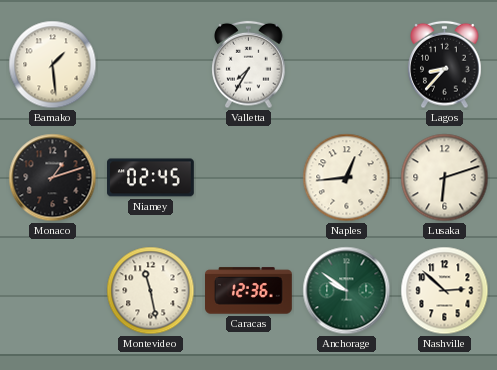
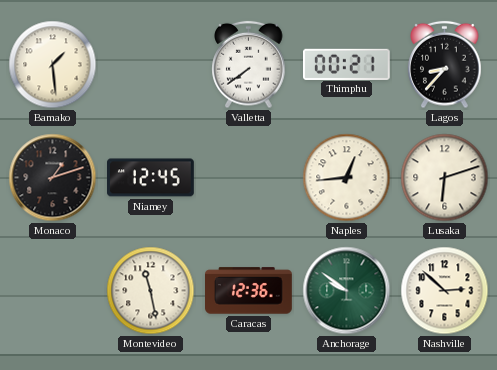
Valletta: 7:35 -> 7:39 (249, 65)
Thimphu: none -> 00:21 (347, 64)
Niamey: 02:45 -> 12:45 (151, 178)
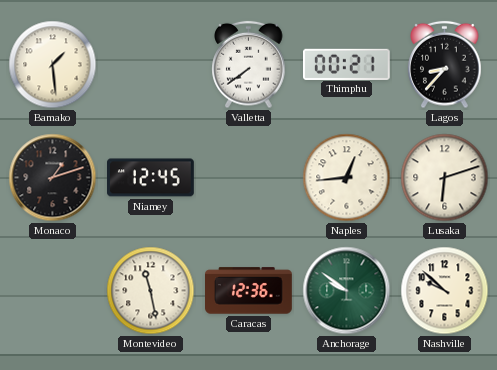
Nashville: 2:52 -> 9:52 (445, 291)
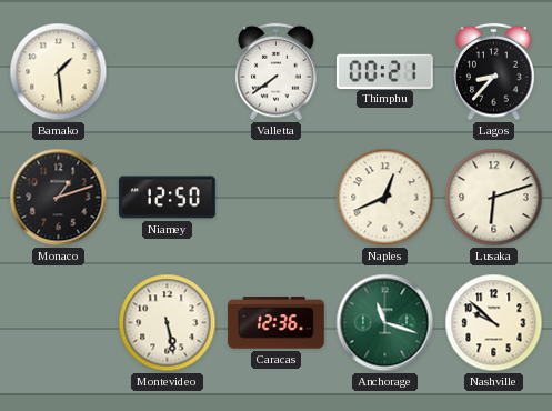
Niamey: 12:45 -> 12:50 (168, 198)
Naples: 12:44 -> 12:41 (385, 198)
Montevideo: 11:28 -> 5:28 (168, 323)
Anchorage: 9:51 -> 11:18 (385, 323)
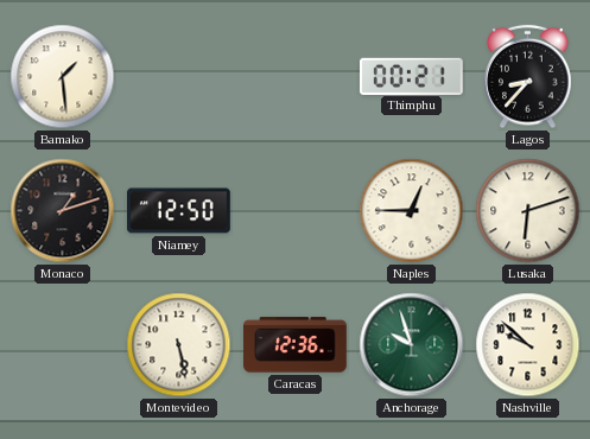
Valletta: 7:39 -> none (277, 72)
Naples: 12:41 -> 12:45 (412, 211)
Anchorage: 11:18 -> 9:57 (412, 345)
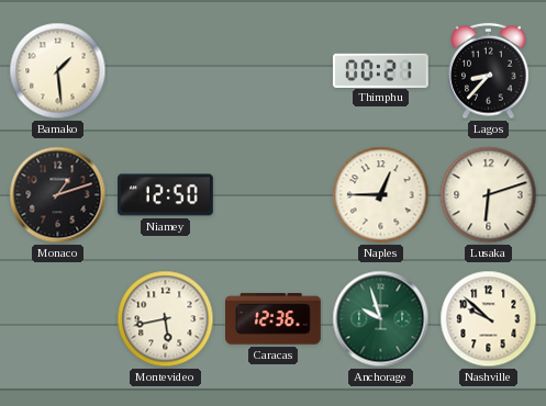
Montevideo: 5:28 -> 5:43 (166, 319)
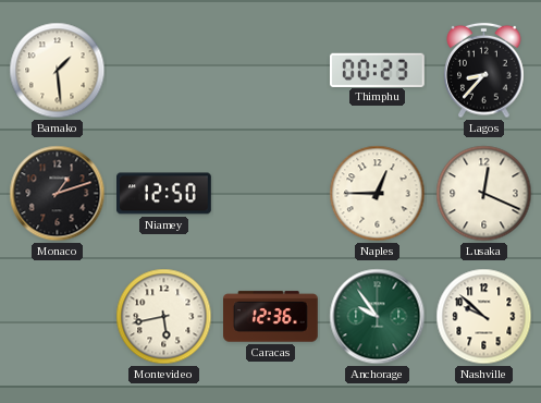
Thimphu: 00:21 -> 00:23 (378, 70)
Lusaka: 6:12 -> 12:19 (484, 194)
Anchorage: 9:57 -> 9:54 (378, 317)
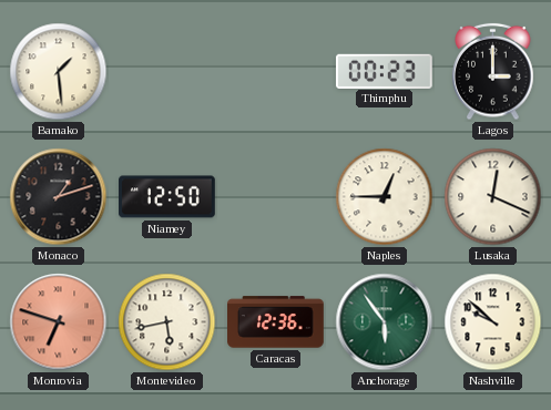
Lagos: 8:37 -> 3:00 (493, 72)
Monrovia: none -> 6:48 (59, 322)
Anchorage: 9:54 -> 5:54 (385, 322)
